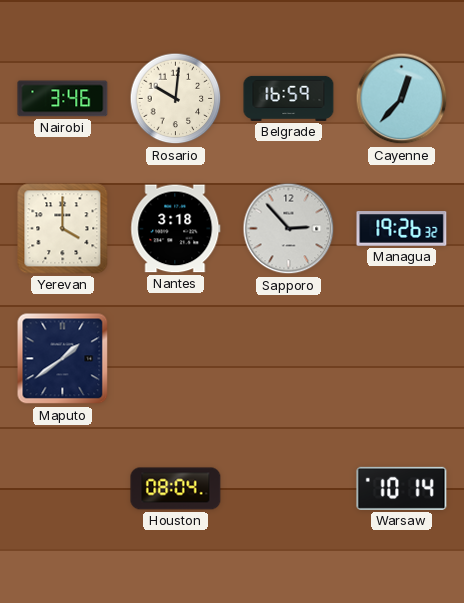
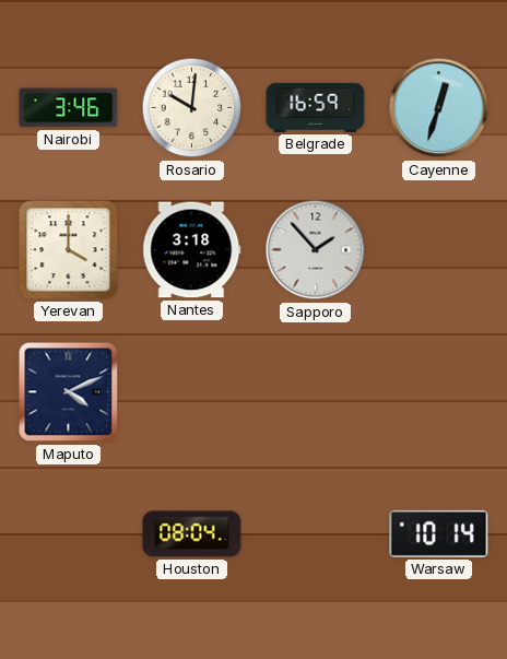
Cayenne: 12:37 -> 12:33 (439, 108)
Sapporo: 2:53 -> 1:53 (316, 250)
Managua: 19:26 -> none (402, 229)
Maputo: 1:39 -> 4:11 (69, 392)
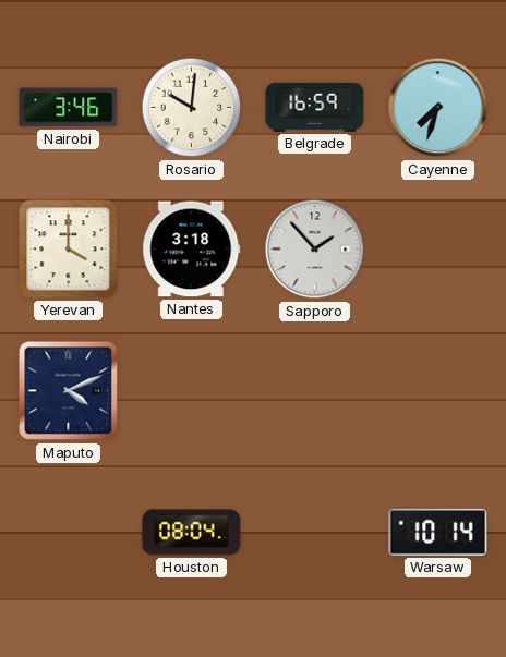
Cayenne: 12:33 -> 7:33 (438, 108)
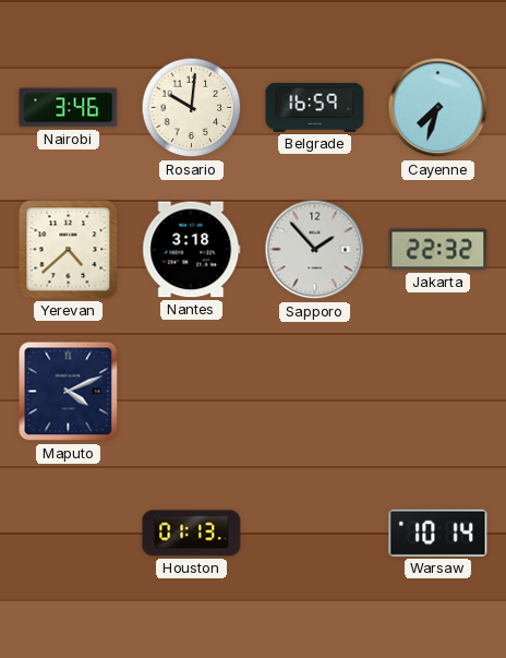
Yerevan: 4:00 -> 4:38 (69, 250)
Jakarta: none -> 22:32 (438, 250)
Houston: 08:04 -> 01:13 (192, 534)
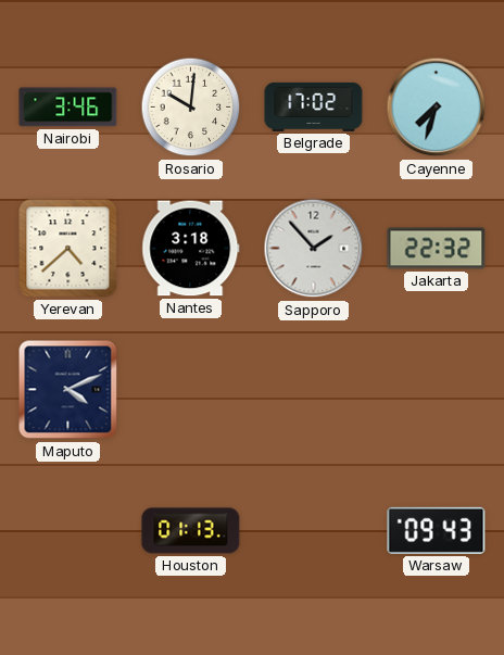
Belgrade: 16:59 -> 17:02 (314, 106)
Warsaw: 10:14 -> 09:43 (437, 530)
